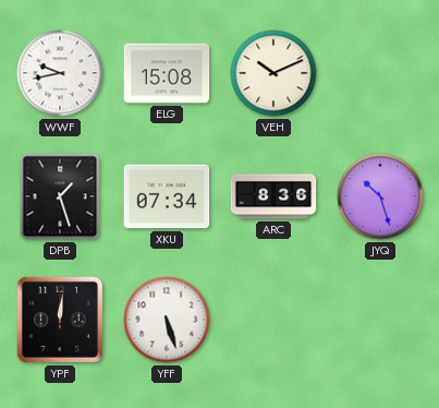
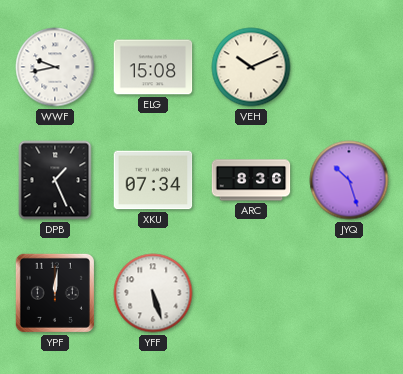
DPB: 1:27 -> 1:26 (55, 180)
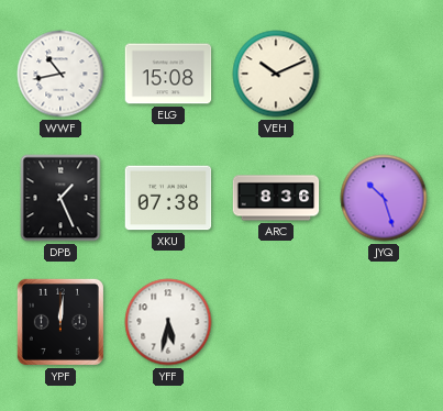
WWF: 9:43 -> 10:43 (60, 74)
XKU: 07:34 -> 07:38 (168, 198)
YFF: 5:27 -> 5:32 (168, 322)
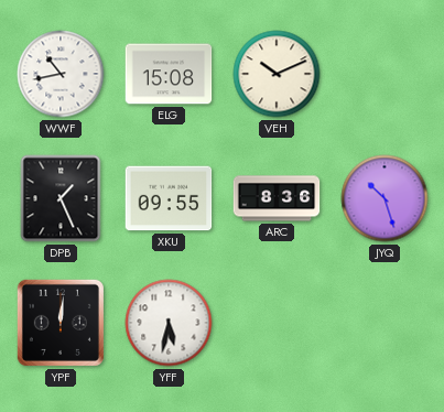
XKU: 07:38 -> 09:55 (169, 198)
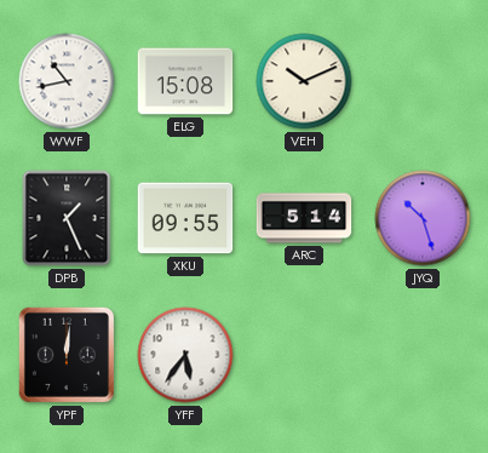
ARC: 8:36 -> 5:14 (304, 218)
YFF: 5:32 -> 5:36 (185, 355)
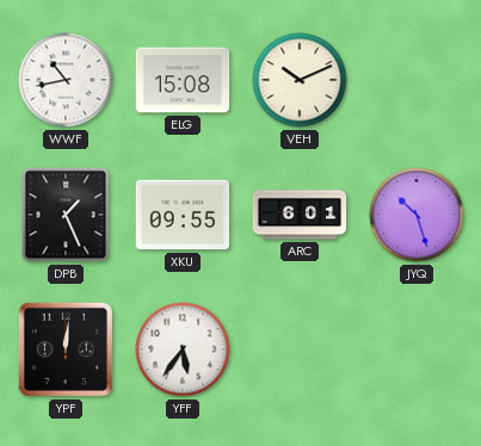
ARC: 5:14 -> 6:01 (300, 215)
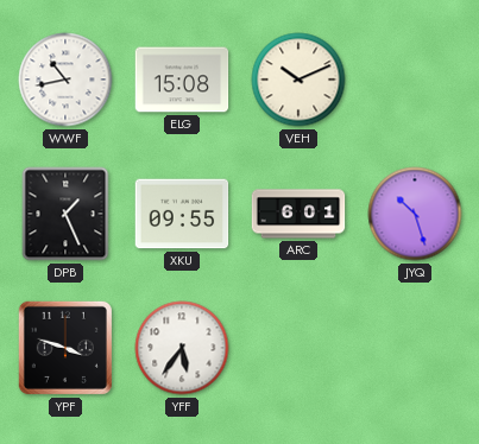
YPF: 12:01 -> 3:48 (65, 348)
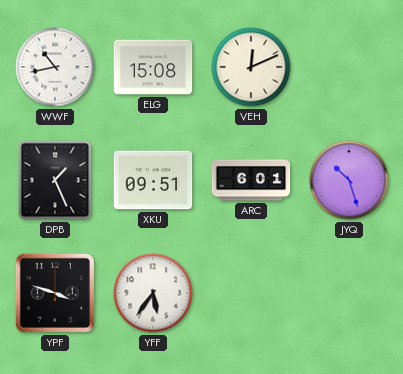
VEH: 10:11 -> 12:11 (251, 67)
XKU: 09:55 -> 09:51 (153, 180)
